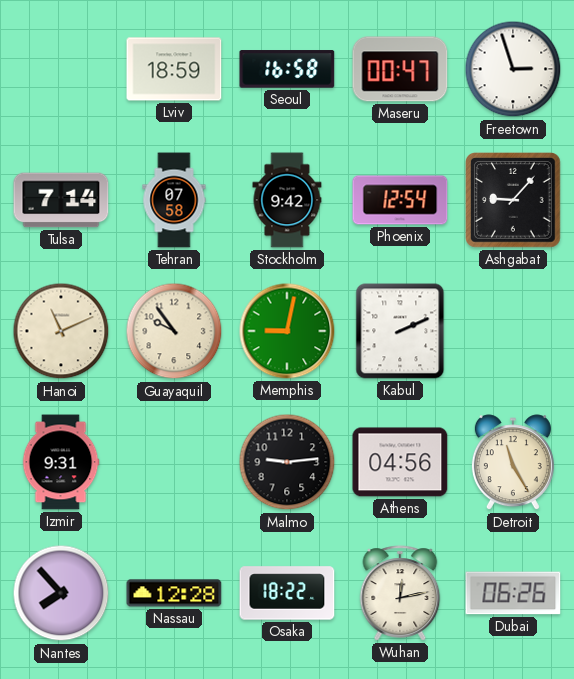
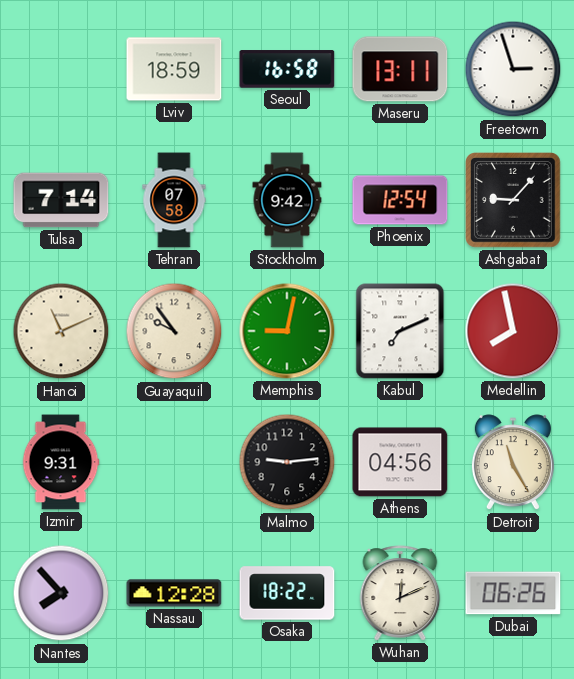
Maseru: 00:47 -> 13:11 (400, 69)
Kabul: 2:11 -> 7:11 (400, 331)
Medellin: none -> 7:58 (513, 331)
Wuhan: 12:13 -> 12:11 (400, 593)
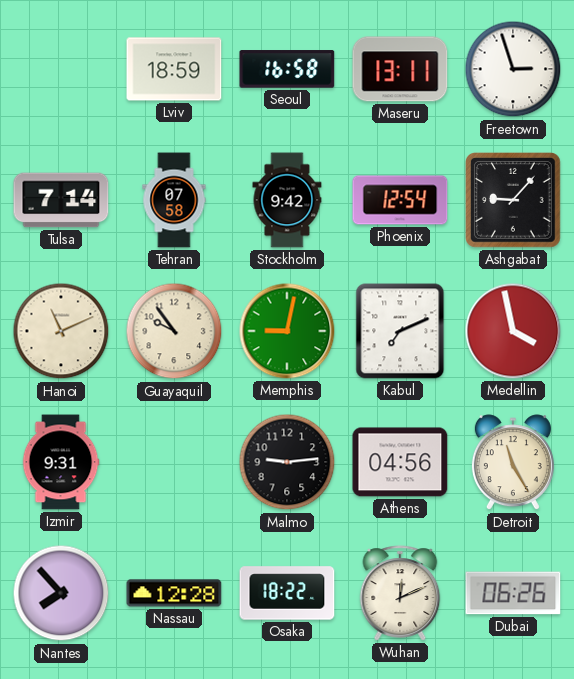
Medellin: 7:58 -> 3:58 (513, 331)
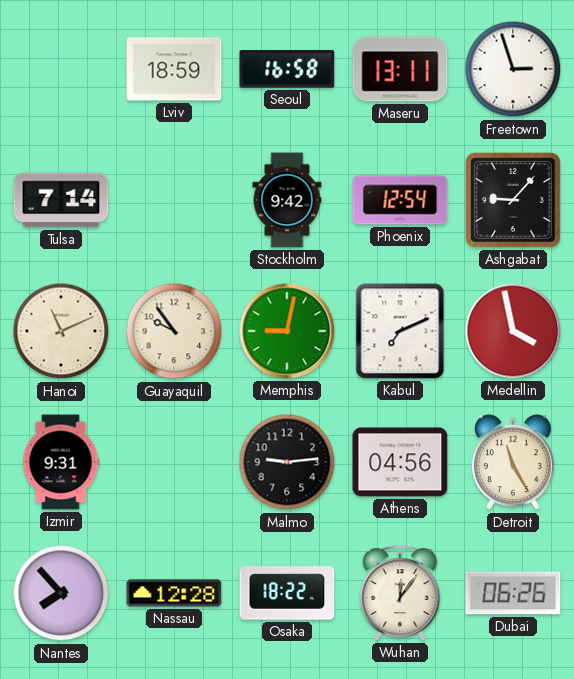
Tehran: 07:58 -> none (174, 200)
Wuhan: 12:11 -> 12:06 (400, 593)
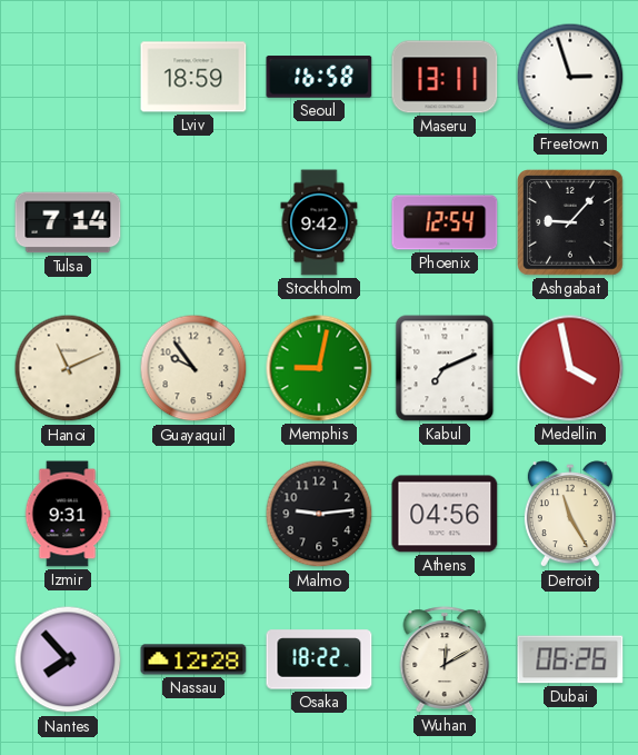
Wuhan: 12:06 -> 12:10 (445, 659)
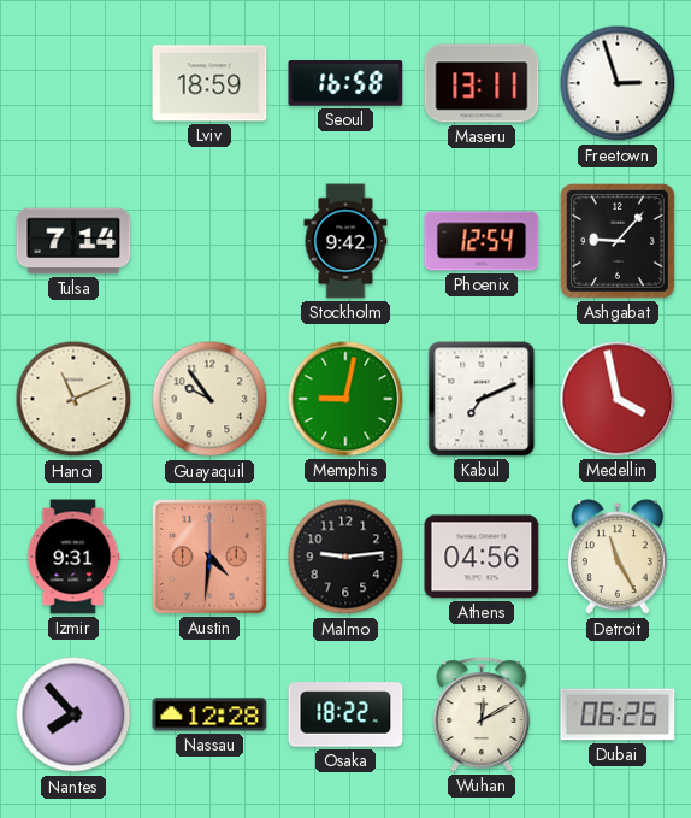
Austin: none -> 4:31 (211, 558)
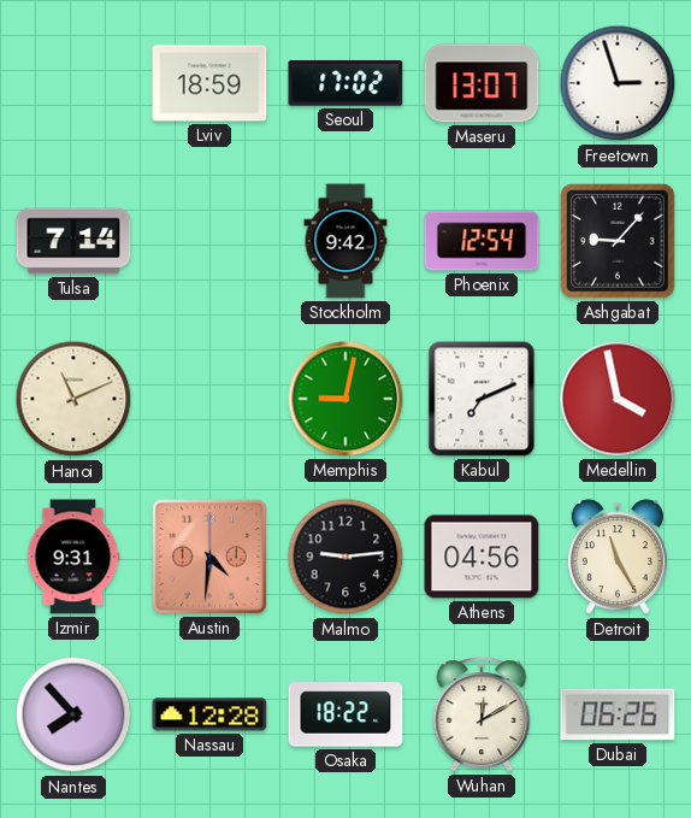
Seoul: 16:58 -> 17:02 (345, 83)
Maseru: 13:11 -> 13:07 (482, 83)
Guayaquil: 9:54 -> none (209, 399)
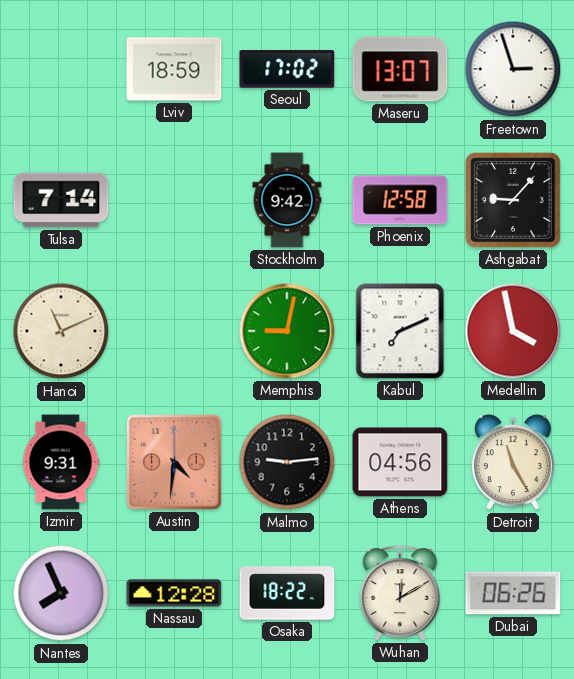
Phoenix: 12:54 -> 12:58 (400, 200)
Nantes: 7:53 -> 7:56 (61, 593)
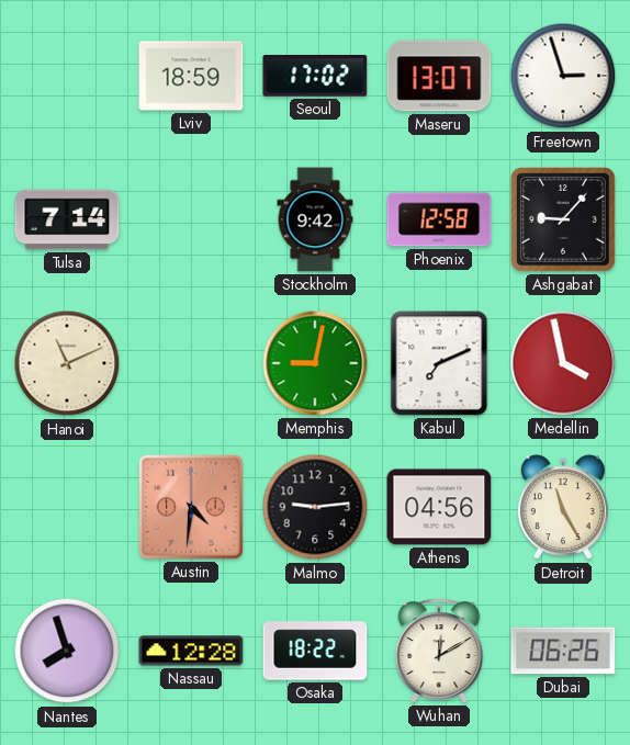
Izmir: 9:31 -> none (61, 462)
Nantes: 7:56 -> 7:57 (67, 651)
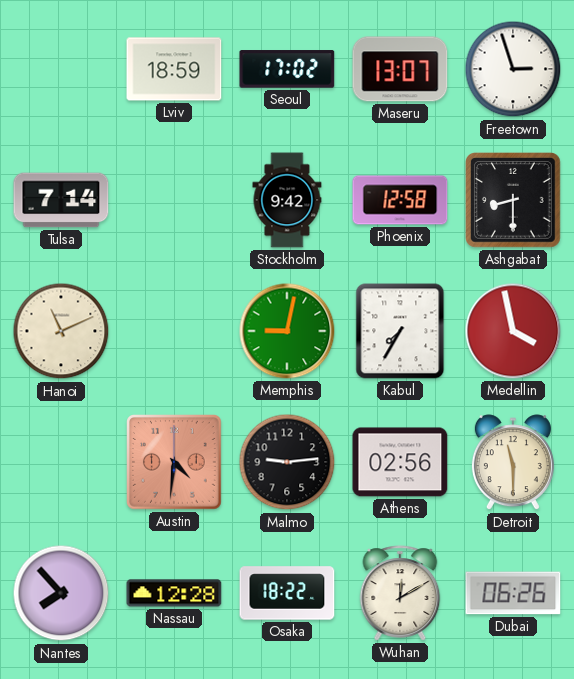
Ashgabat: 9:07 -> 8:30 (514, 201)
Kabul: 7:11 -> 7:35 (400, 331)
Athens: 04:56 -> 02:56 (400, 462)
Detroit: 11:25 -> 11:30 (513, 463)
Nantes: 7:57 -> 7:53 (61, 593)
